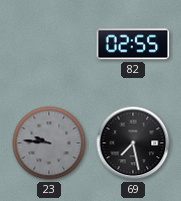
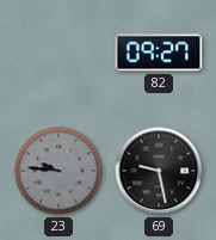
82: 02:55 -> 09:27 (159, 53)
69: 7:28 -> 9:28 (159, 171)
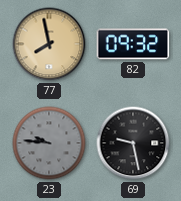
77: none -> 7:58 (49, 44)
82: 09:27 -> 09:32 (133, 44)
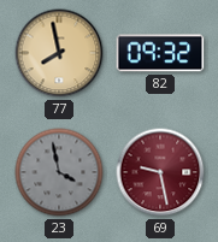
23: 9:46 -> 3:58 (59, 172)
69 dial: black -> burgundy (160, 172)
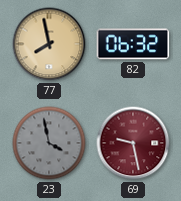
82: 09:32 -> 06:32 (133, 44)
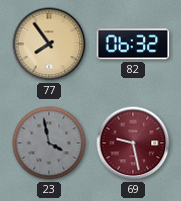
77: 7:58 -> 7:54 (49, 44)
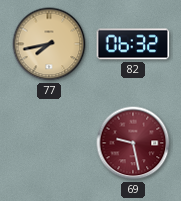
77: 7:54 -> 7:43 (49, 44)
23: 3:58 -> none (49, 143)
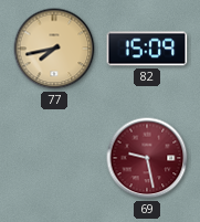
82: 06:32 -> 15:09 (147, 49)
